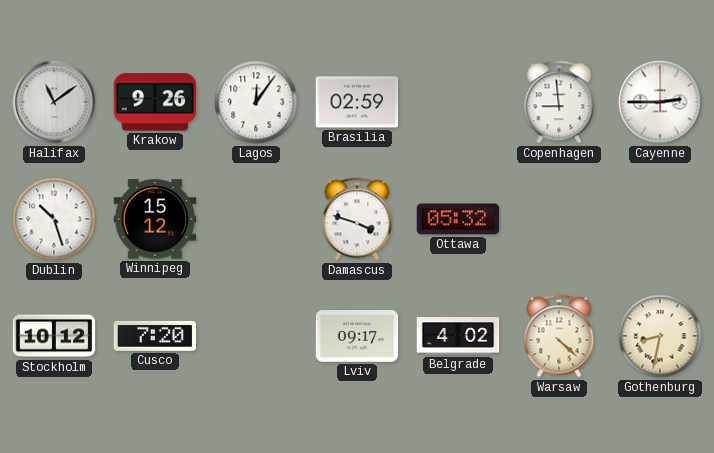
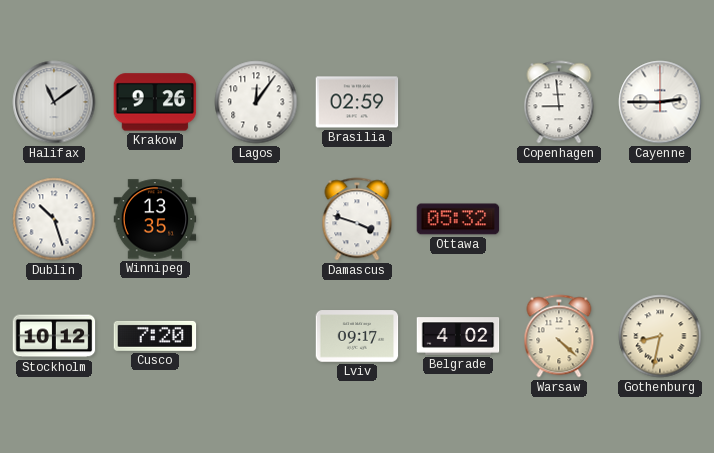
Winnipeg: 15:12 -> 13:35 (155, 219)
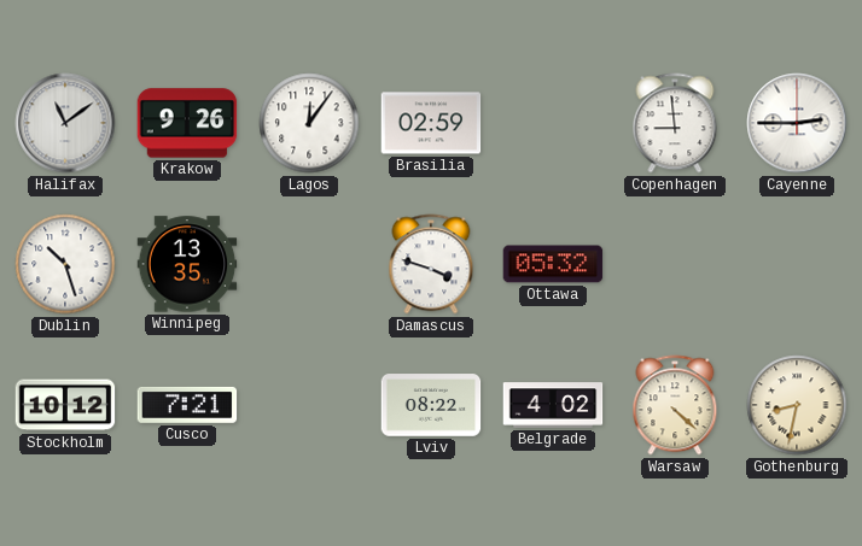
Cusco: 7:20 -> 7:21 (187, 405)
Lviv: 09:17 -> 08:22 (431, 405)
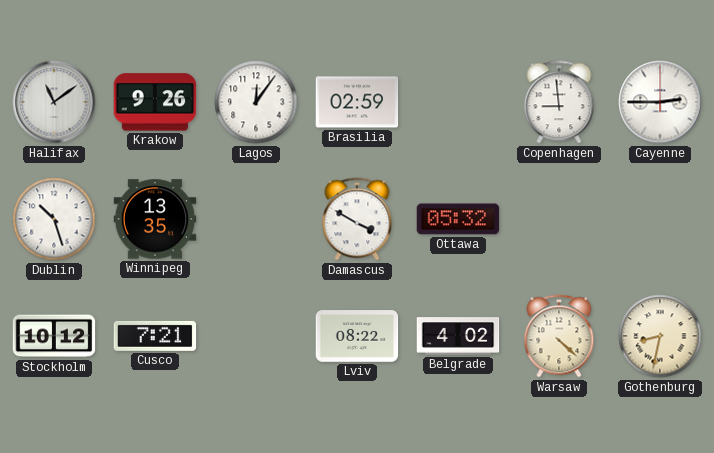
Damascus: 3:48 -> 3:50 (357, 219)
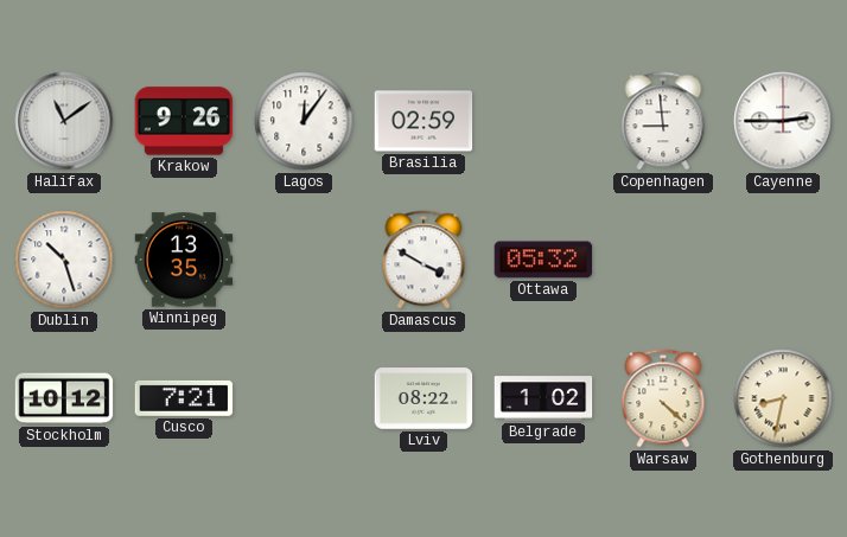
Belgrade: 4:02 -> 1:02 (543, 398)
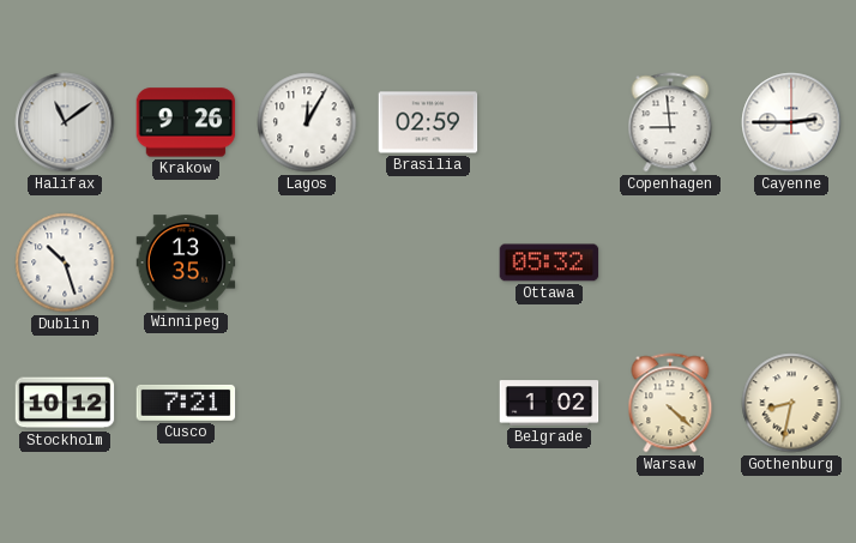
Lagos: 12:06 -> 12:05 (307, 122)
Damascus: 3:50 -> none (423, 260)
Lviv: 08:22 -> none (423, 398)
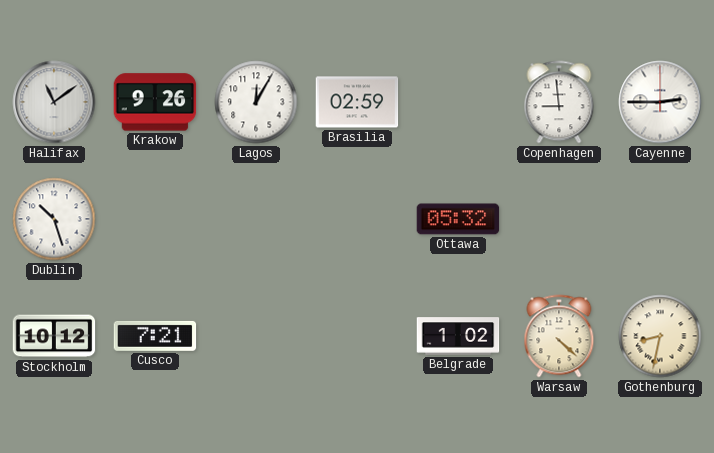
Winnipeg: 13:35 -> none (186, 263)
